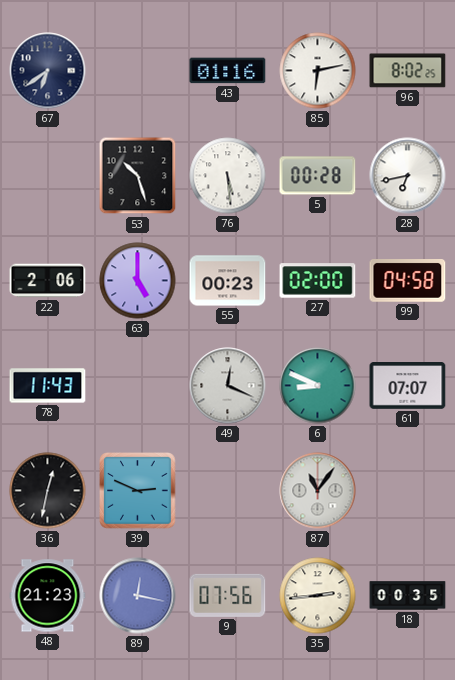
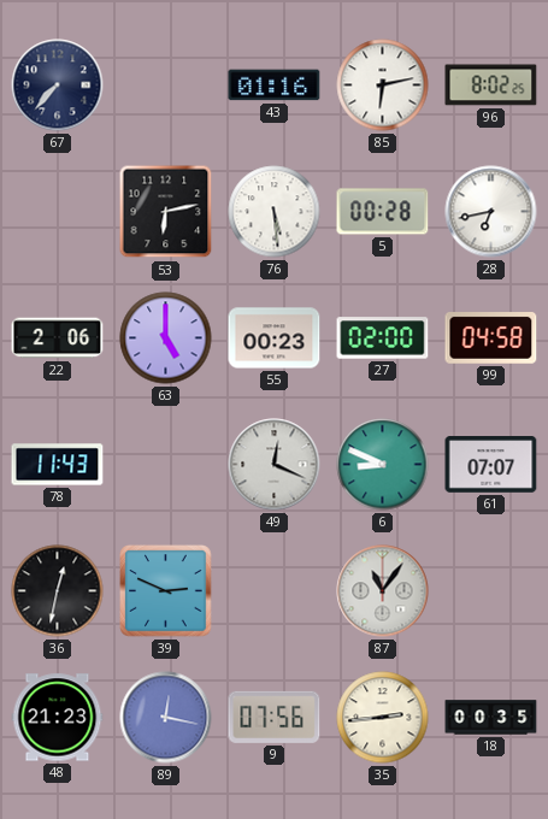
67: 6:39 -> 7:37 (58, 86)
53: 10:27 -> 6:13 (166, 212)
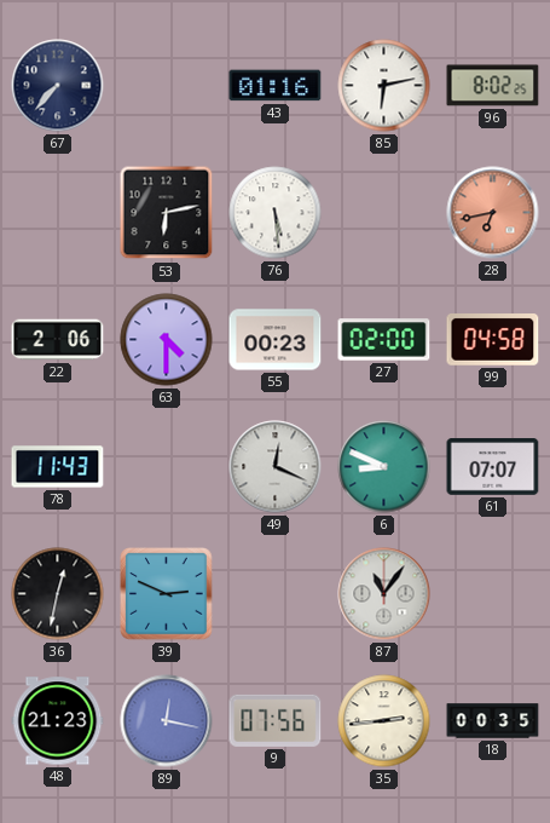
5: 00:28 -> none (383, 212)
28 dial: white -> salmon (493, 213)
63: 5:00 -> 4:30 (167, 340)
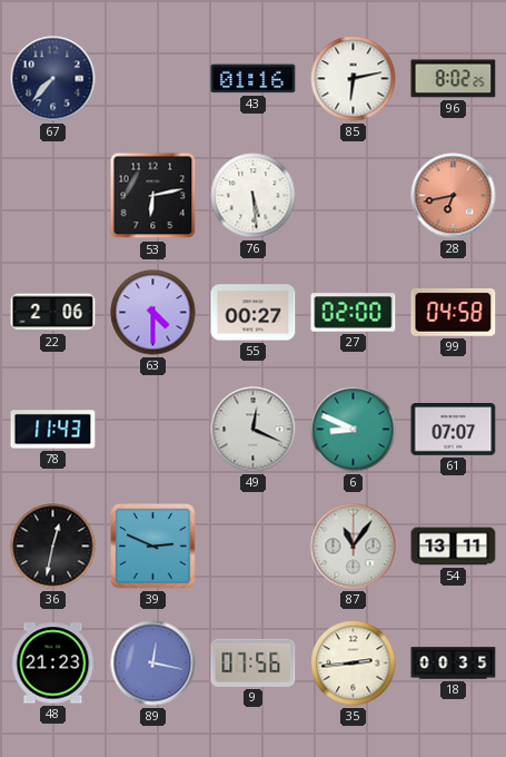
55: 00:23 -> 00:27 (254, 313)
54: none -> 13:11 (454, 547)
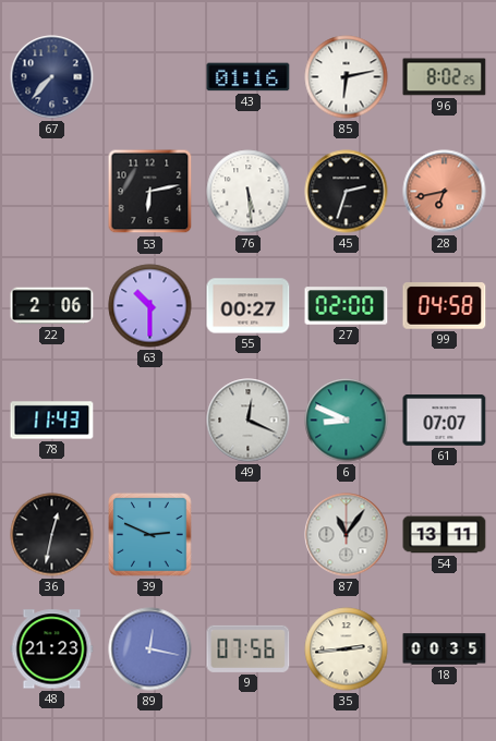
45: none -> 2:33 (347, 192)
63: 4:30 -> 10:30 (150, 306)
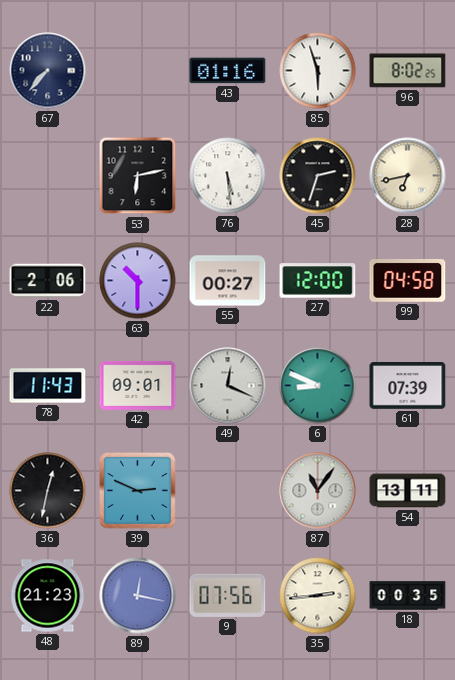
85: 6:13 -> 5:57 (318, 71)
28 dial: salmon -> cream (408, 176)
27: 02:00 -> 12:00 (318, 281)
42: none -> 09:01 (138, 385)
61: 07:07 -> 07:39 (408, 386)
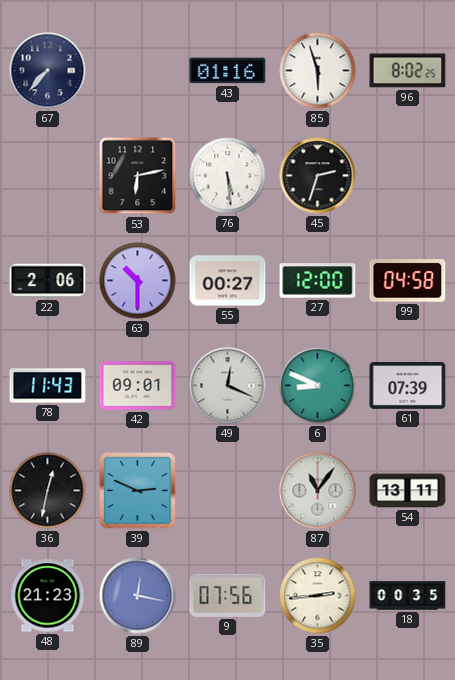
28: 6:43 -> none (408, 176)
